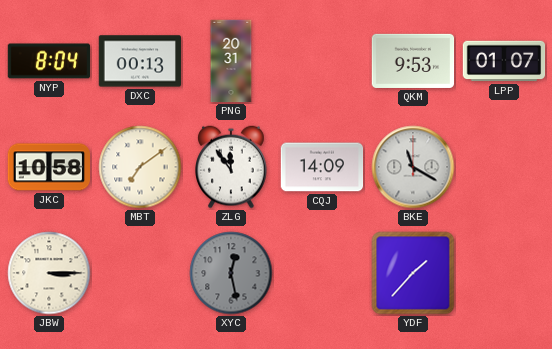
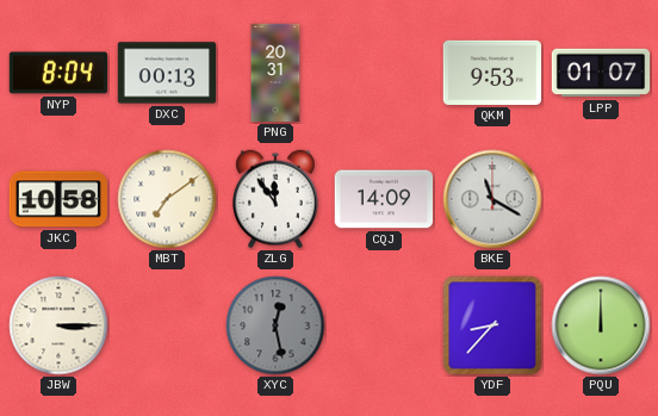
YDF: 1:37 -> 8:37 (492, 325)
PQU: none -> 12:00 (601, 325)
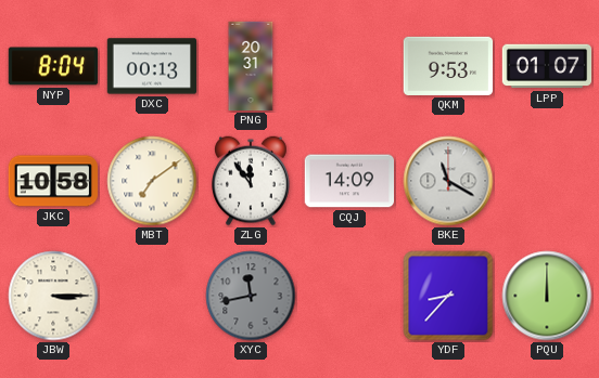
XYC: 12:28 -> 11:43 (251, 296)
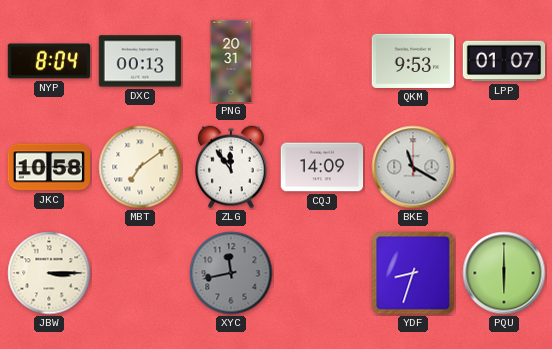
YDF: 8:37 -> 8:33 (413, 273)
PQU: 12:00 -> 6:00 (504, 273)
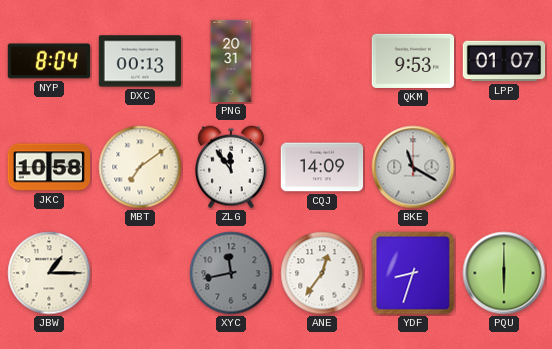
JBW: 3:15 -> 1:15 (49, 273)
ANE: none -> 12:36 (322, 273)
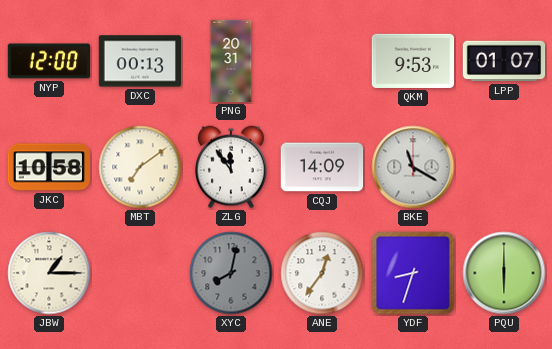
NYP: 8:04 -> 12:00 (49, 61)
XYC: 11:43 -> 8:02 (231, 273)
